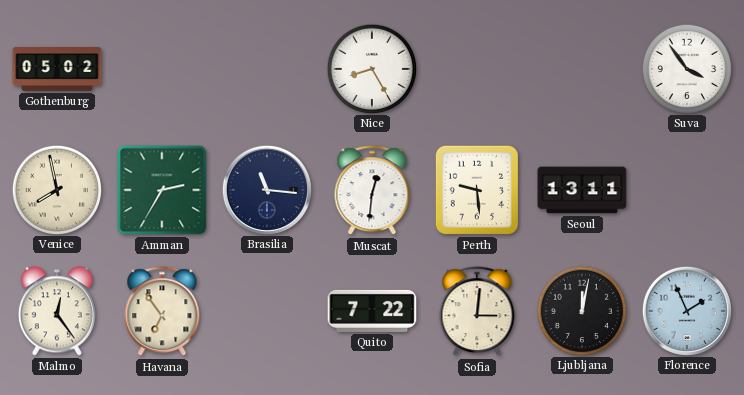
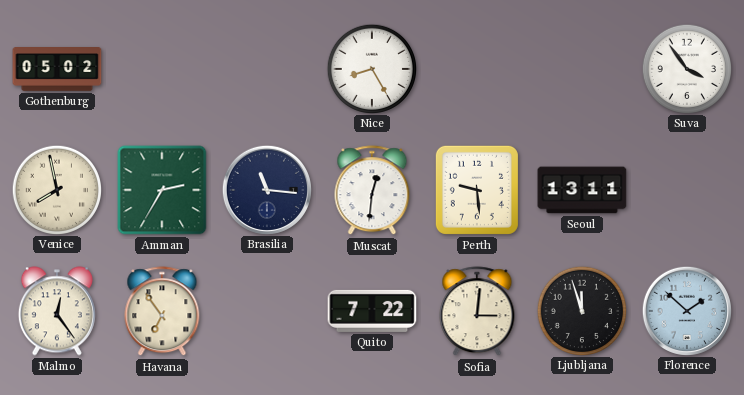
Ljubljana: 12:02 -> 11:57 (581, 310)
Florence: 1:56 -> 1:52 (686, 310)
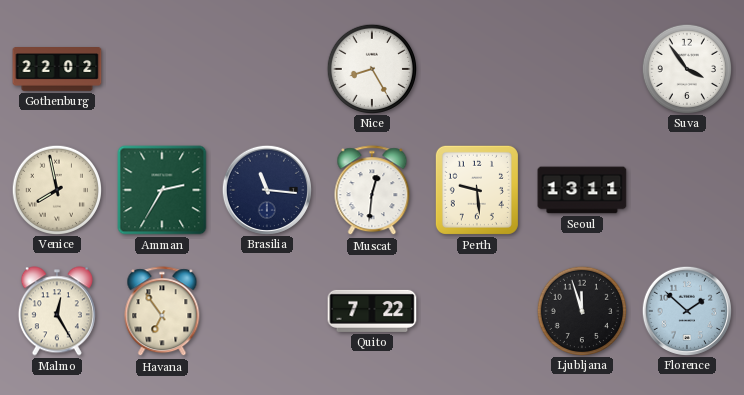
Gothenburg: 05:02 -> 22:02 (57, 70)
Malmo: 12:24 -> 12:25 (57, 311)
Sofia: 3:01 -> none (477, 312)
